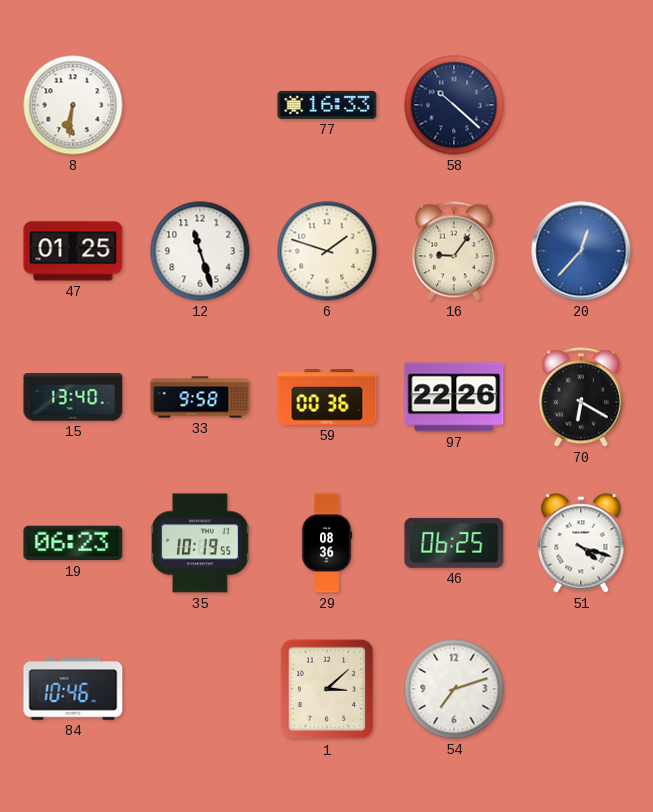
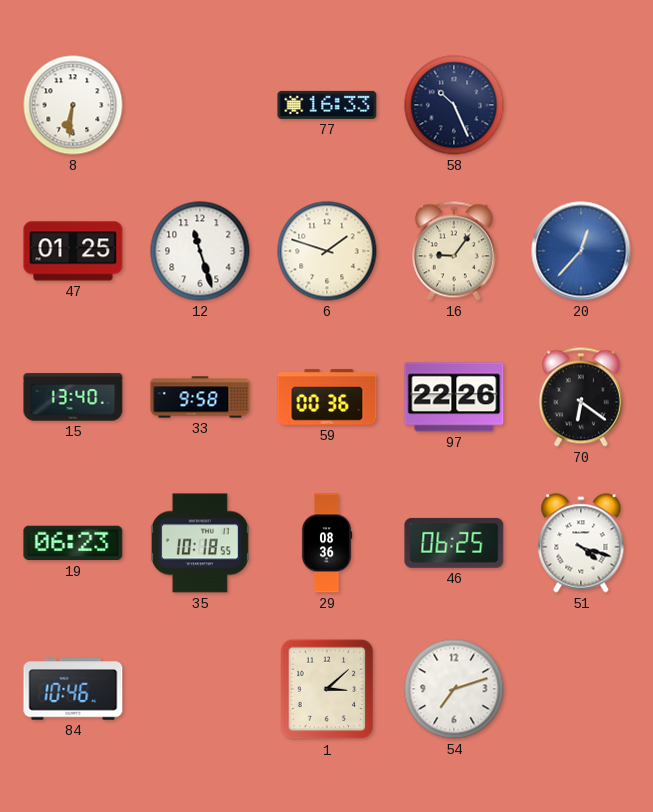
58: 10:22 -> 10:26 (454, 105)
70: 6:20 -> 6:21 (581, 397)
35: 10:19 -> 10:18 (200, 543)
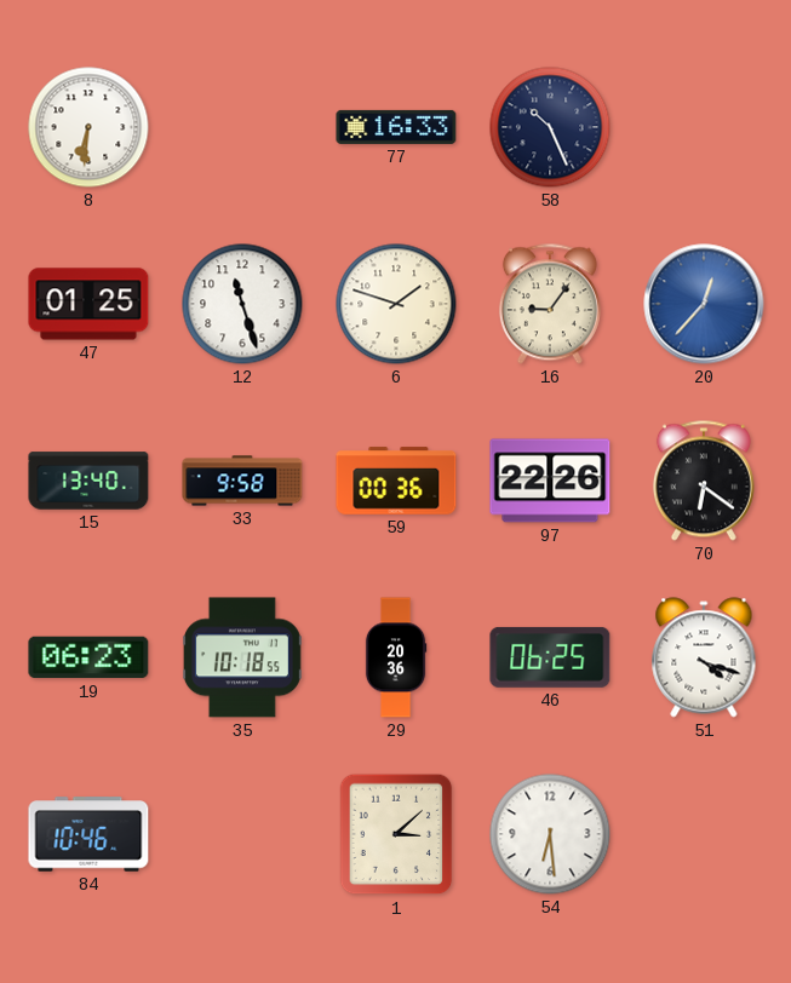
29: 08:36 -> 20:36 (396, 657)
54: 7:12 -> 6:29 (550, 834)
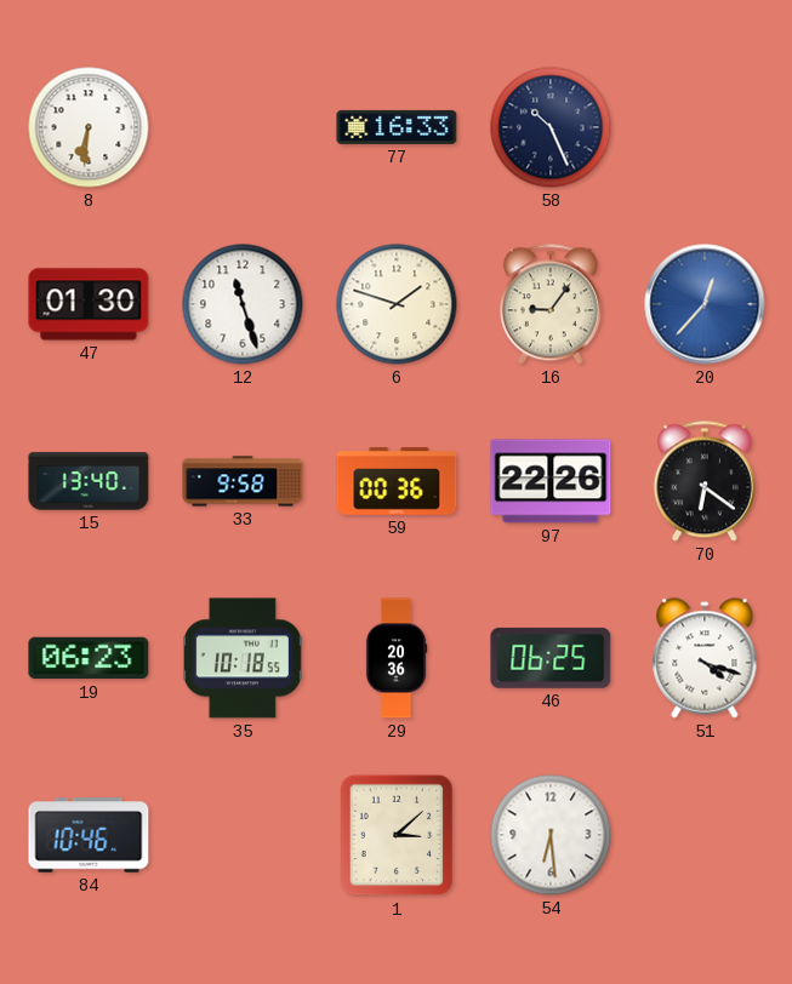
47: 01:25 -> 01:30 (89, 304)
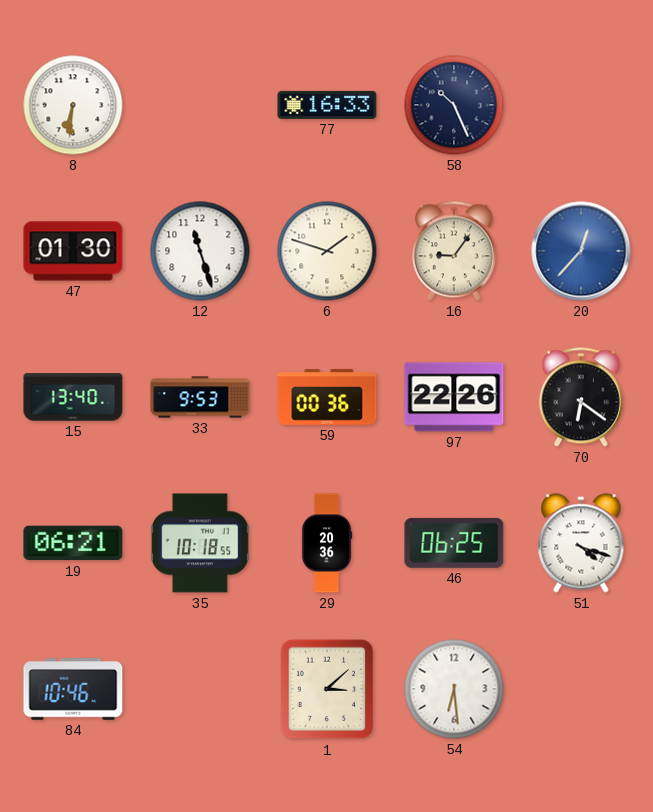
33: 9:58 -> 9:53 (200, 397)
19: 06:23 -> 06:21 (73, 543)
